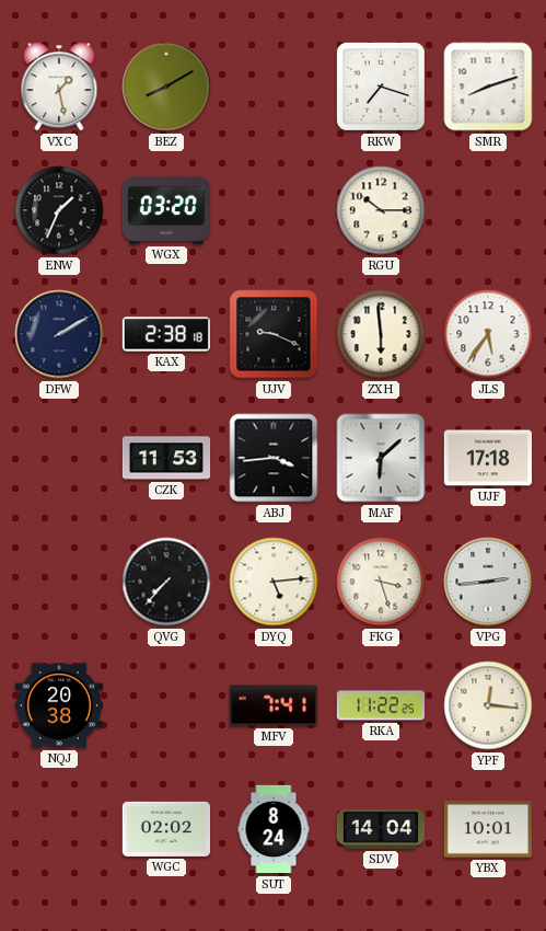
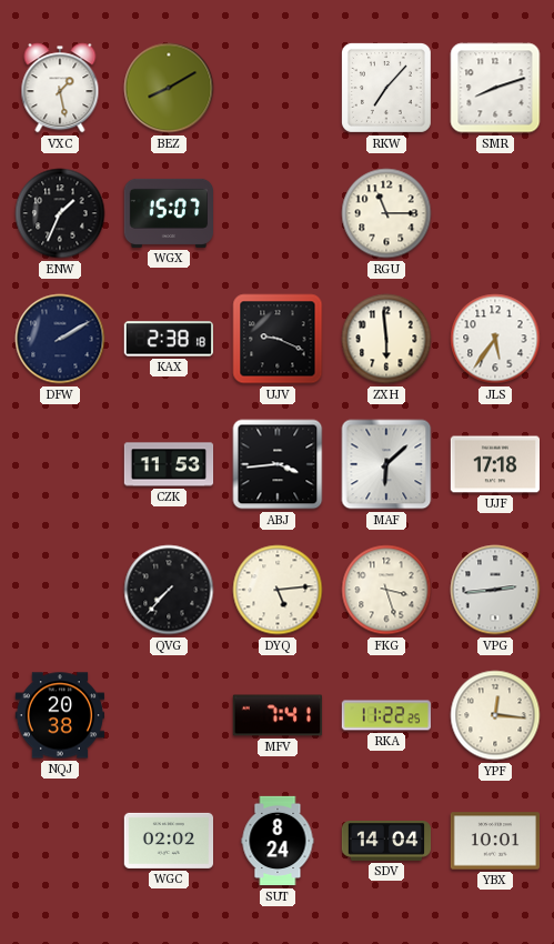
RKW: 7:18 -> 7:07 (386, 88)
WGX: 03:20 -> 15:07 (168, 213)
RGU: 10:15 -> 11:15 (386, 213)
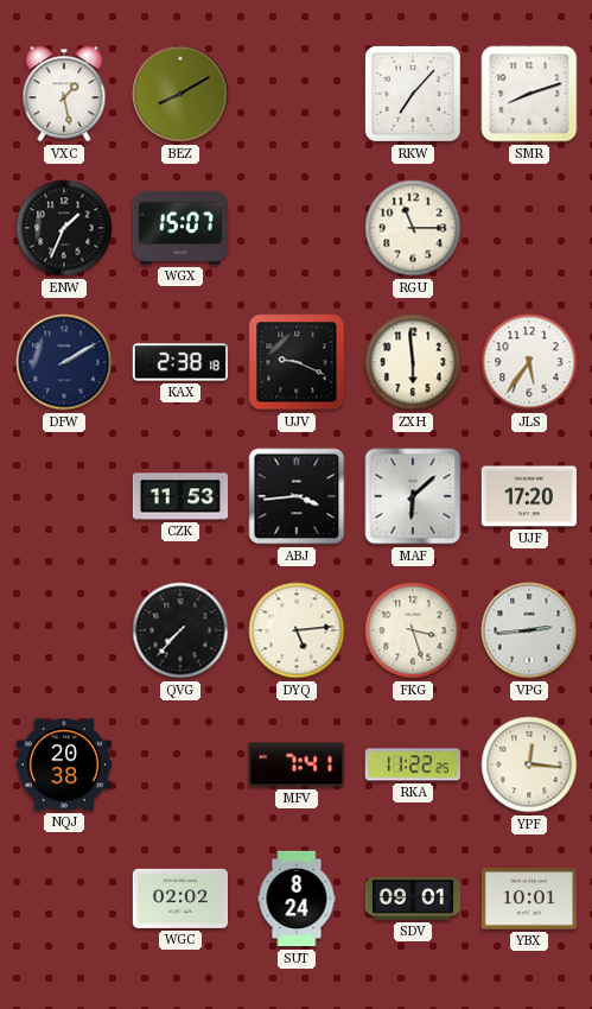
UJF: 17:18 -> 17:20 (528, 496)
SDV: 14:04 -> 09:01 (413, 899)
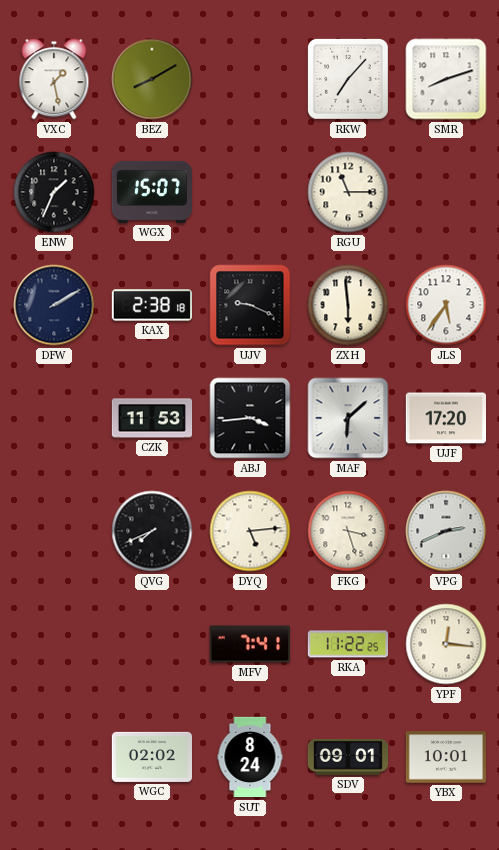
QVG: 7:37 -> 7:41 (152, 531)
VPG: 2:44 -> 2:41 (446, 531)
NQJ: 20:38 -> none (63, 764)
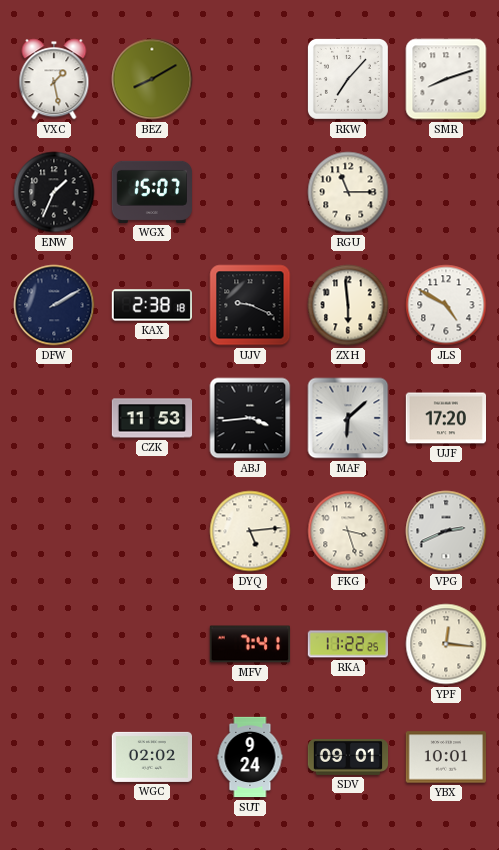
JLS: 5:36 -> 4:50 (446, 305)
QVG: 7:41 -> none (152, 531)
SUT: 8:24 -> 9:24 (250, 757)
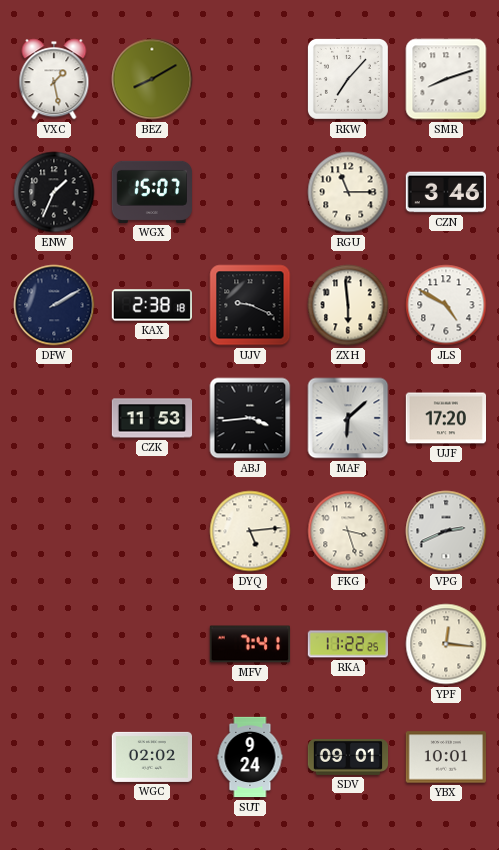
CZN: none -> 3:46 (445, 192)
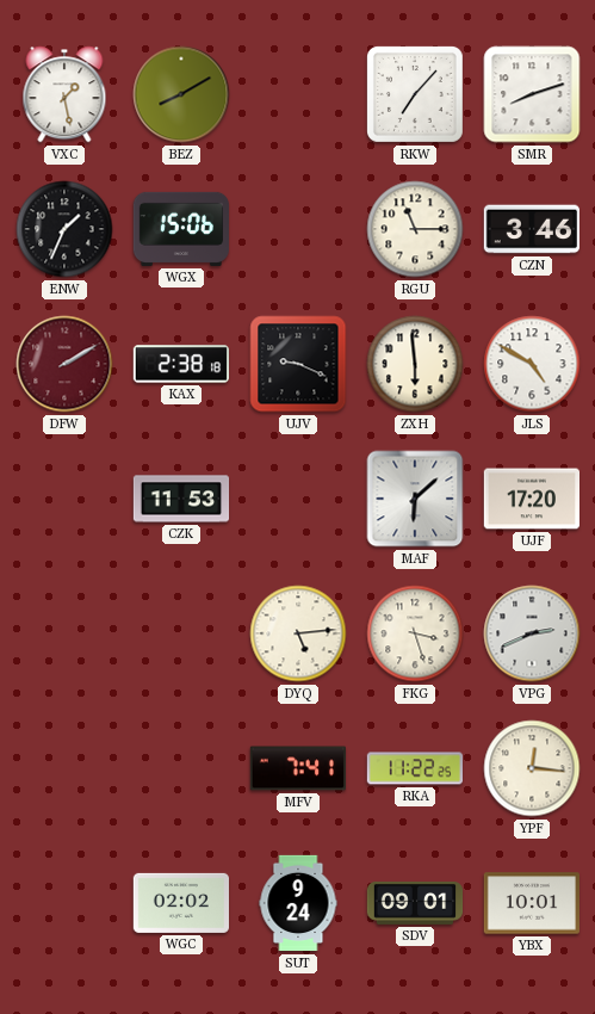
WGX: 15:07 -> 15:06 (180, 229)
DFW dial: navy -> burgundy (64, 364)
ABJ: 3:44 -> none (250, 418)
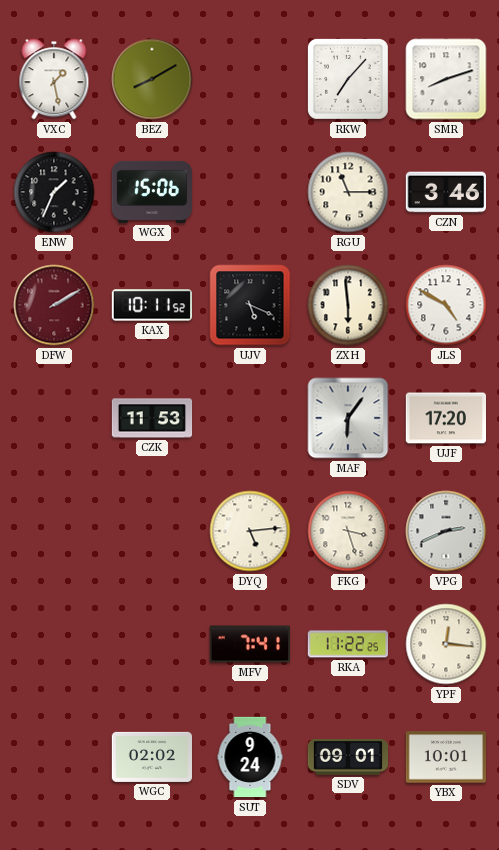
KAX: 2:38 -> 10:11 (151, 305)
UJV: 9:19 -> 5:19 (250, 305)
MAF: 6:08 -> 6:06 (348, 418)
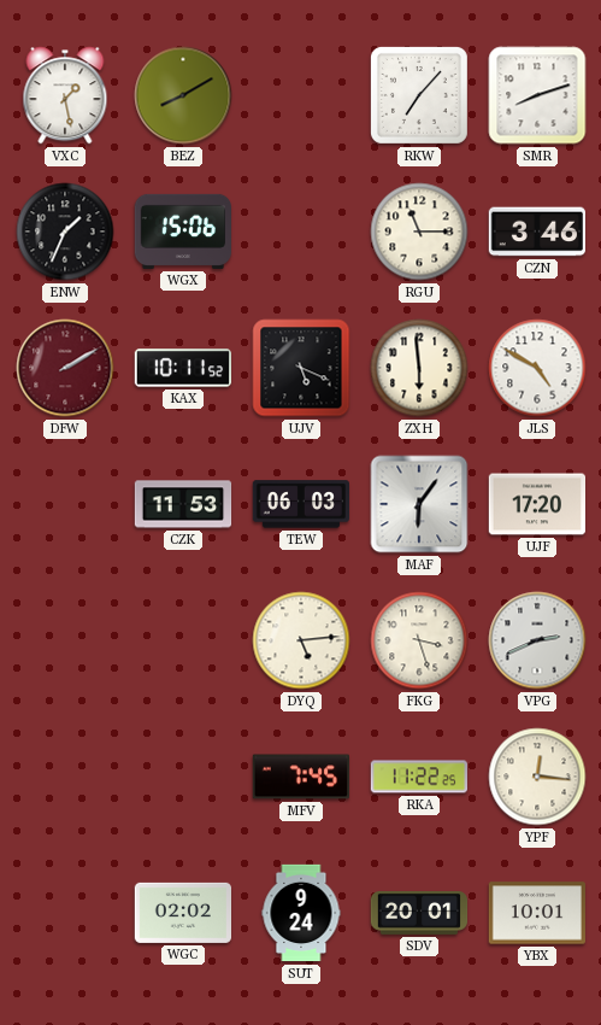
TEW: none -> 06:03 (300, 504)
MFV: 7:41 -> 7:45 (300, 777)
SDV: 09:01 -> 20:01 (419, 913)
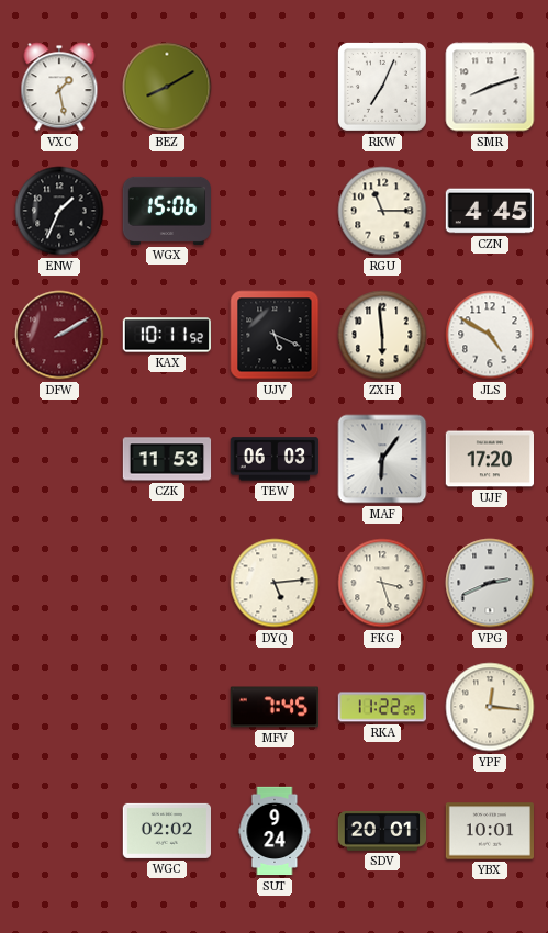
RKW: 7:07 -> 7:04 (382, 87)
CZN: 3:46 -> 4:45 (489, 211)
